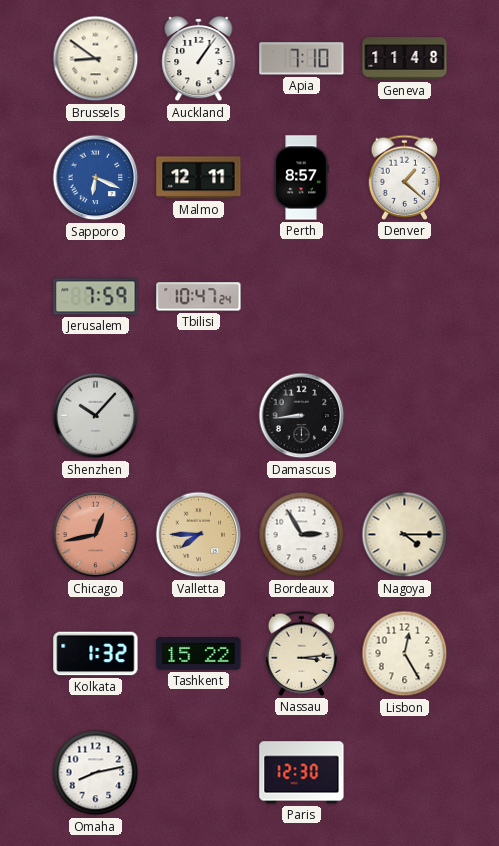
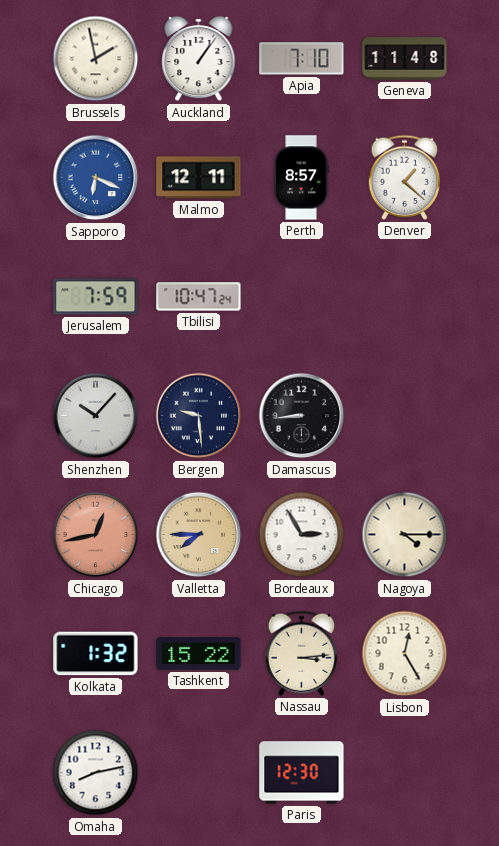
Brussels: 8:51 -> 1:58 (96, 59)
Bergen: none -> 9:29 (199, 416)
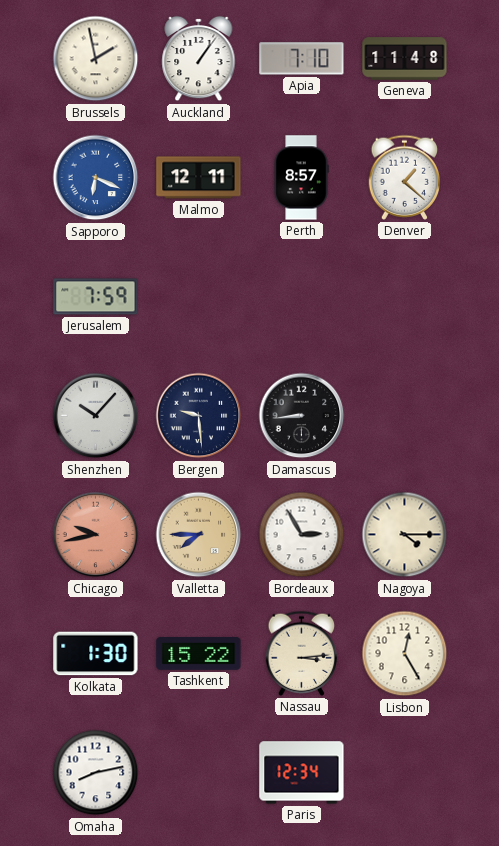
Tbilisi: 10:47 -> none (199, 297)
Chicago: 12:43 -> 9:43 (96, 535)
Kolkata: 1:32 -> 1:30 (96, 654)
Paris: 12:30 -> 12:34 (302, 773)
